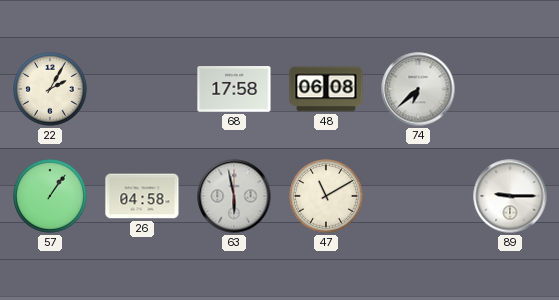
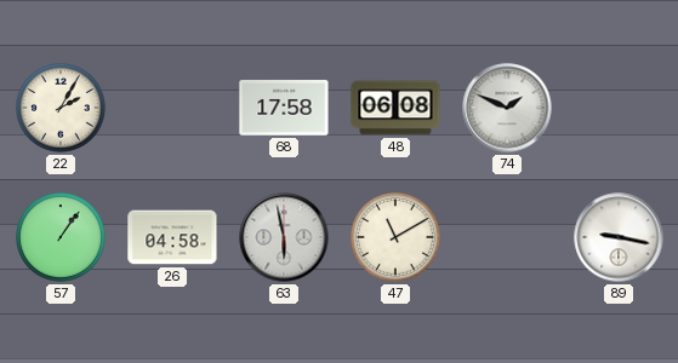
74: 6:38 -> 1:49 (507, 108)
89: 9:15 -> 9:17 (619, 237)
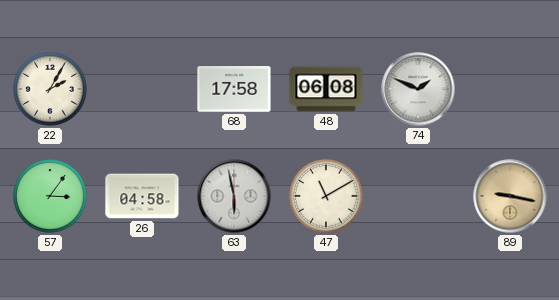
57: 1:06 -> 3:06 (50, 196)
89 dial: white -> champagne (510, 196)
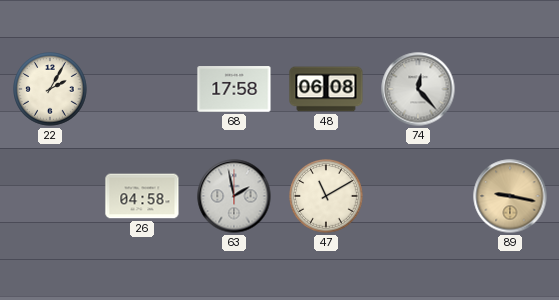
74: 1:49 -> 12:23 (418, 89)
57: 3:06 -> none (50, 196)
63: 5:58 -> 1:58 (234, 196)
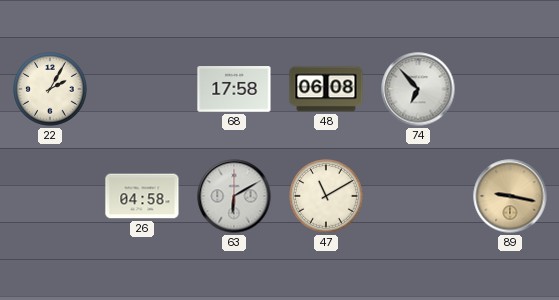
74: 12:23 -> 6:53 (418, 89)
63: 1:58 -> 6:10 (234, 196)
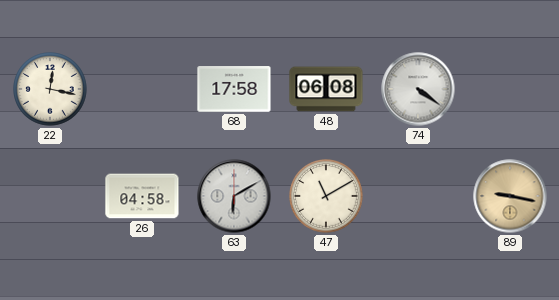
22: 2:05 -> 12:17 (50, 89)
74: 6:53 -> 4:21 (418, 89)
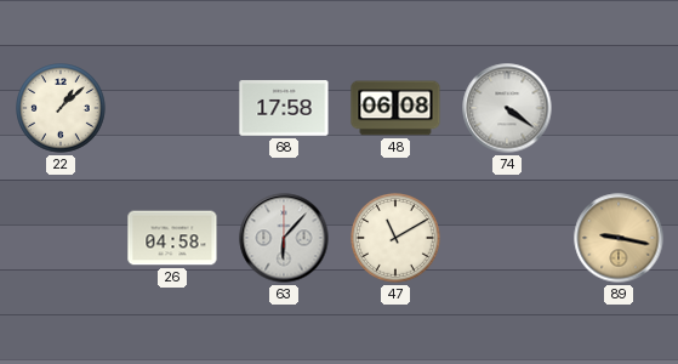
22: 12:17 -> 1:08 (61, 108)
63: 6:10 -> 6:07 (284, 238)
